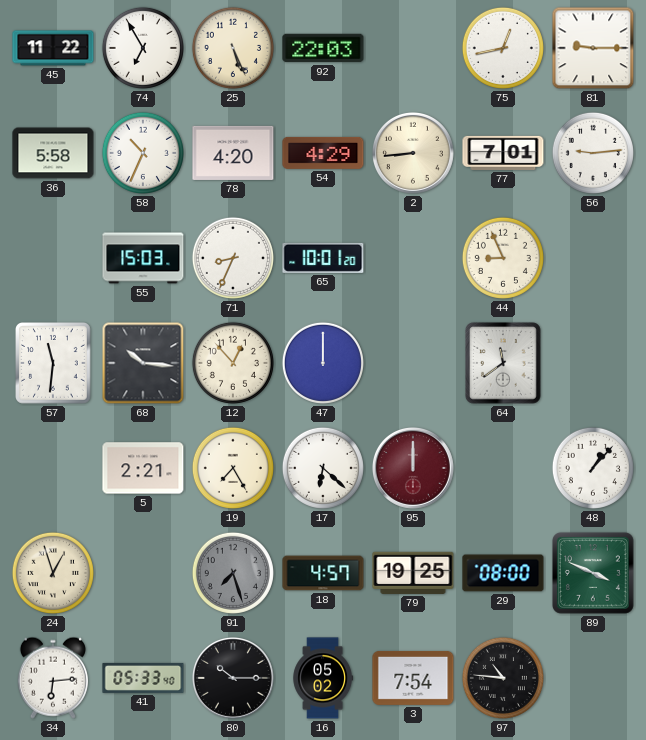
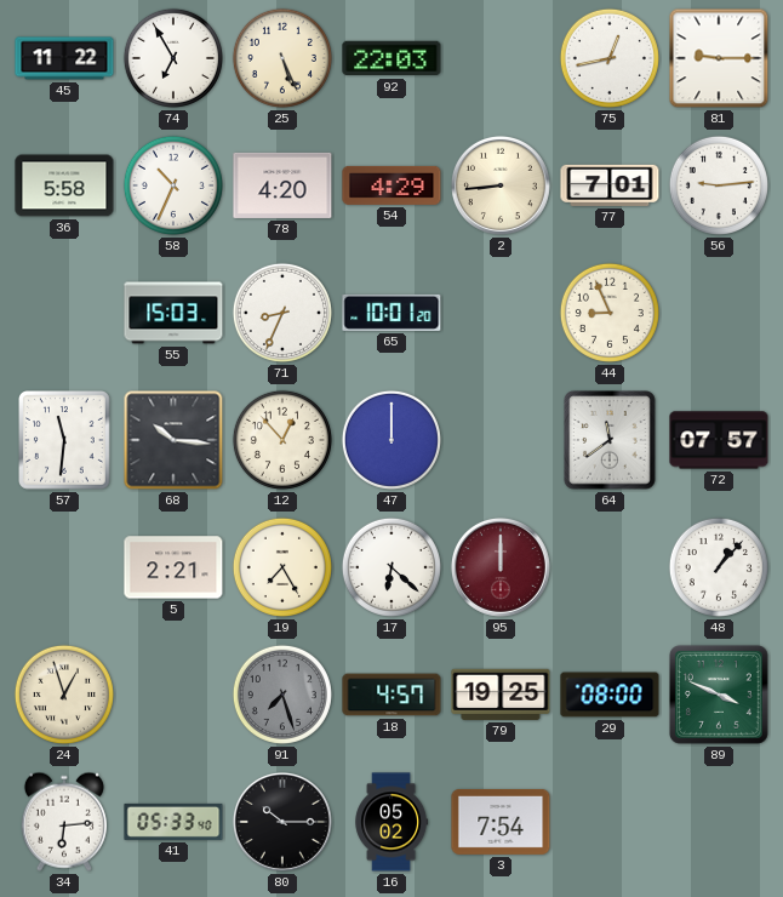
72: none -> 07:57 (719, 440)
97: 10:46 -> none (503, 678)
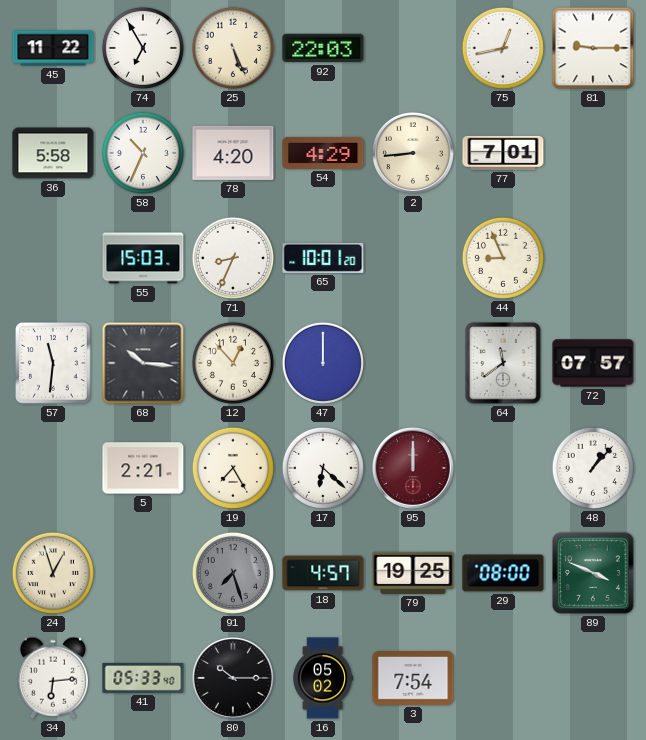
56: 9:14 -> none (719, 185)
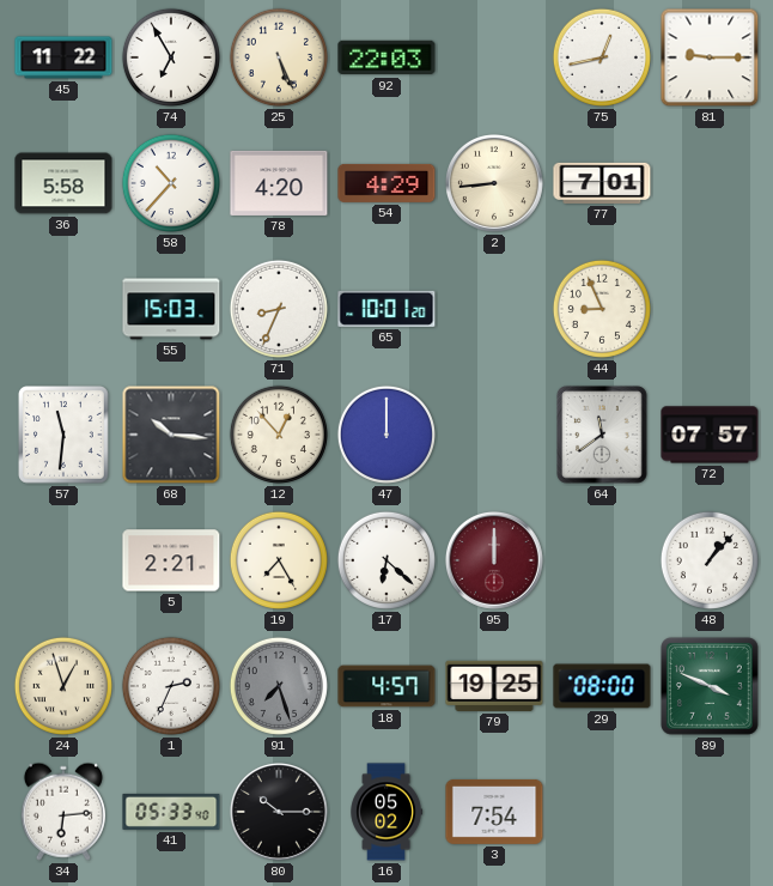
58: 10:34 -> 10:37 (171, 183)
1: none -> 2:34 (171, 686)
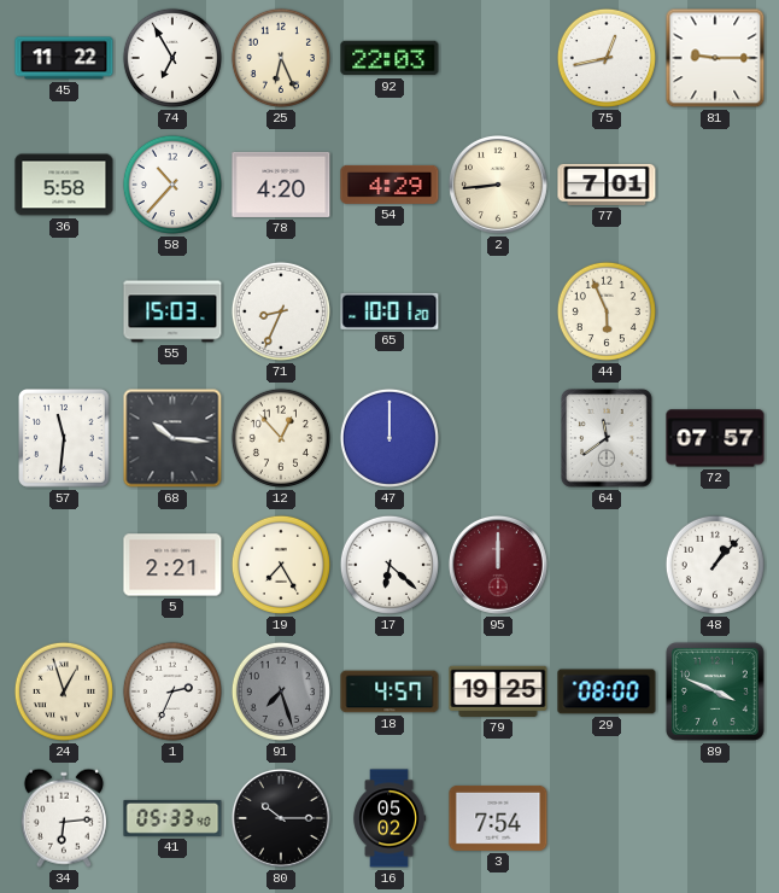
25: 5:26 -> 6:26 (281, 58)
44: 8:56 -> 5:56 (607, 311)
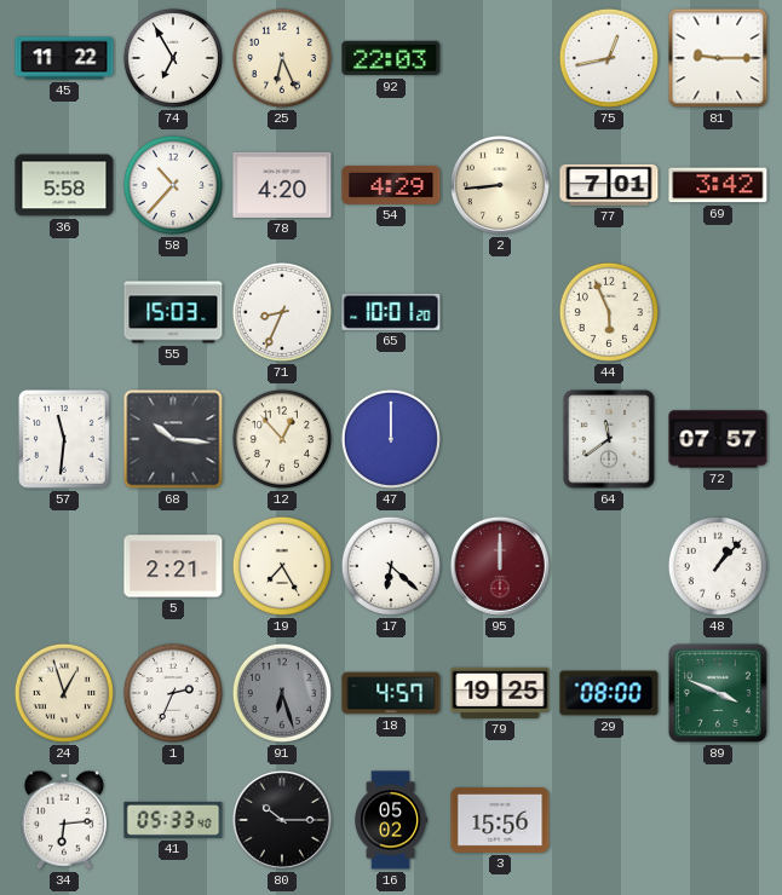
69: none -> 3:42 (718, 185)
91: 7:27 -> 6:27 (282, 693)
3: 7:54 -> 15:56 (500, 820)
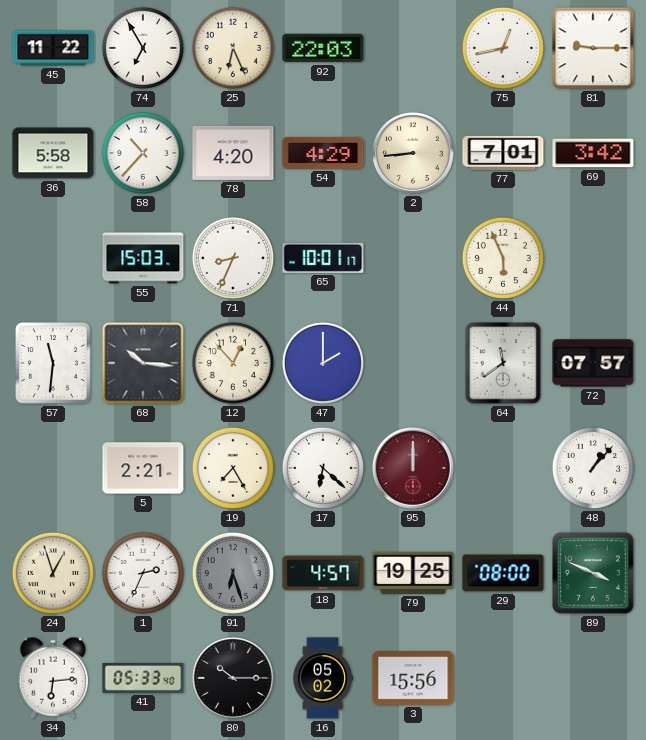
65: 10:01:20 -> 10:01:17 (323, 258)
47: 12:00 -> 2:00 (323, 363)
